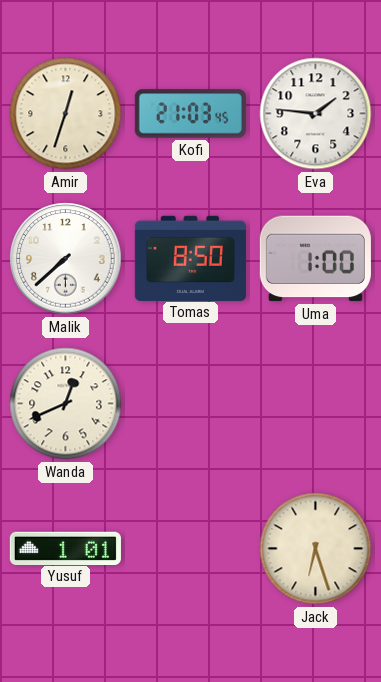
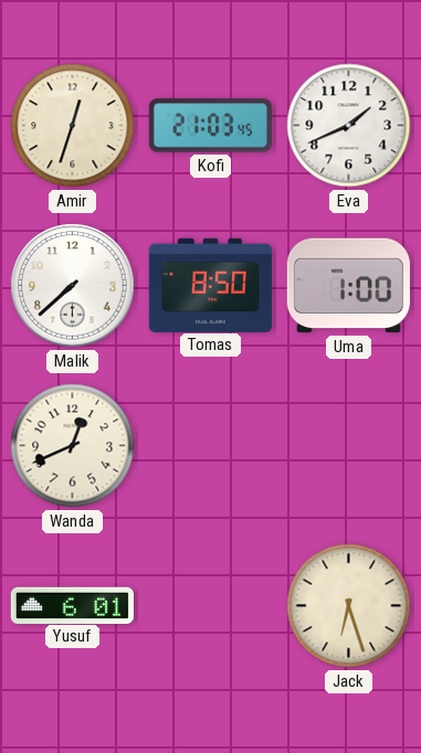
Eva: 1:46 -> 1:41 (349, 126)
Yusuf: 1:01 -> 6:01 (72, 605)
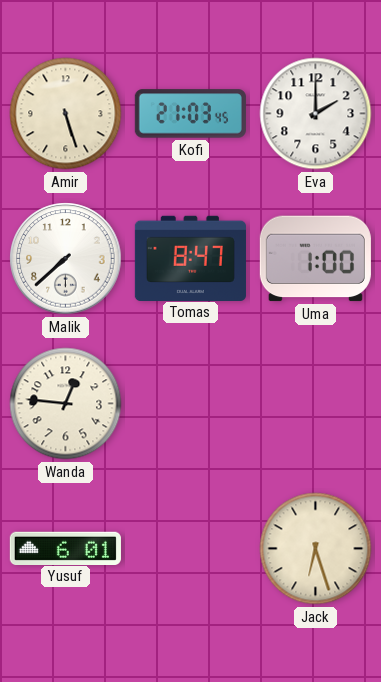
Amir: 12:33 -> 5:27 (66, 114)
Eva: 1:41 -> 2:00 (316, 114)
Tomas: 8:50 -> 8:47 (190, 258)
Wanda: 12:41 -> 12:46 (66, 404)
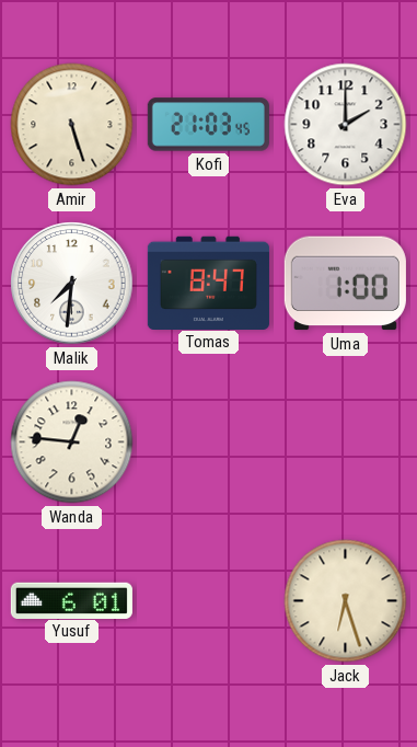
Malik: 7:38 -> 7:31 (72, 284)
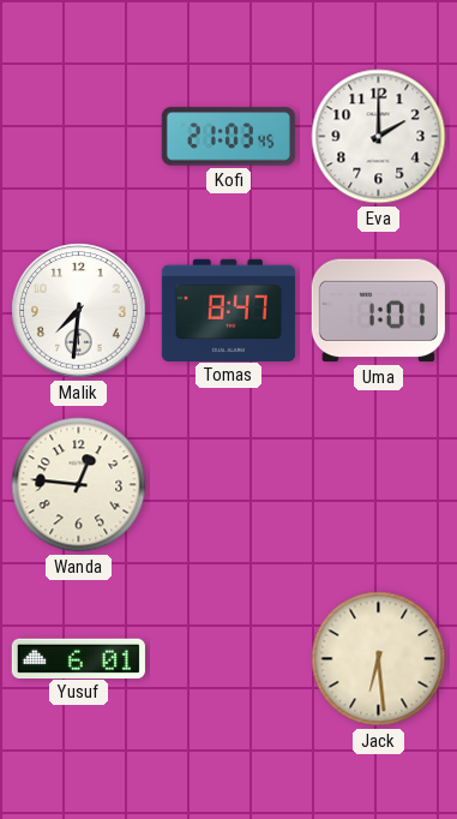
Amir: 5:27 -> none (72, 125)
Uma: 1:00 -> 1:01 (378, 311)
Jack: 6:27 -> 6:29 (379, 659)
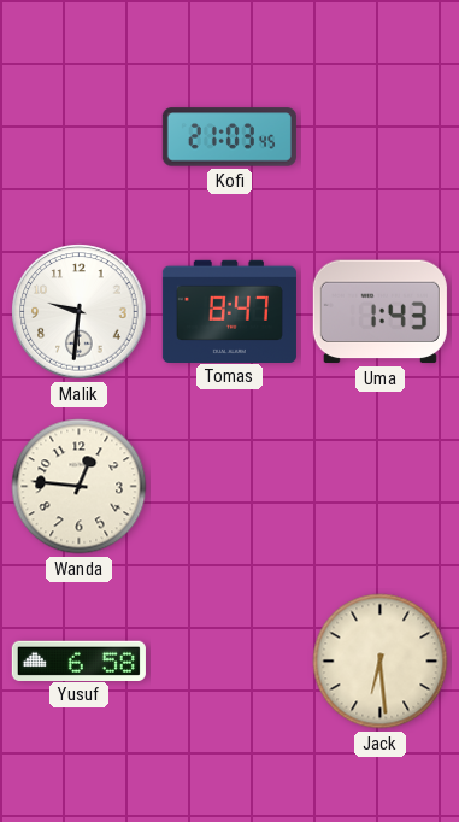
Eva: 2:00 -> none (379, 137)
Malik: 7:31 -> 9:31 (80, 312)
Uma: 1:01 -> 1:43 (379, 312)
Yusuf: 6:01 -> 6:58 (78, 660)
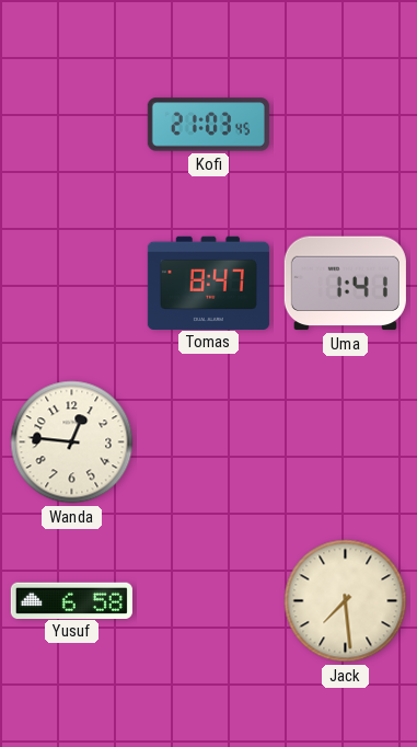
Malik: 9:31 -> none (80, 312)
Uma: 1:43 -> 1:41 (345, 284)
Jack: 6:29 -> 7:29 (346, 601)
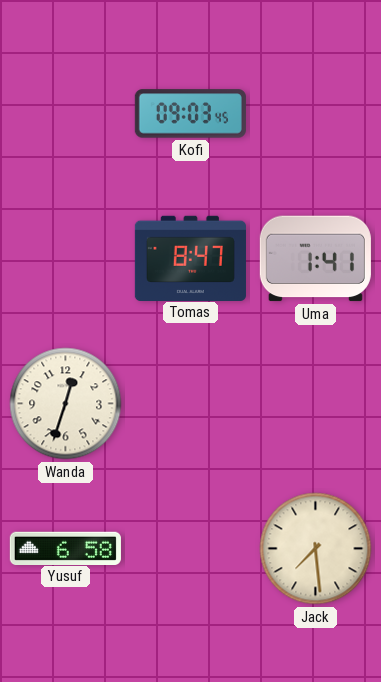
Kofi: 21:03 -> 09:03 (190, 114)
Wanda: 12:46 -> 12:33 (66, 404)
